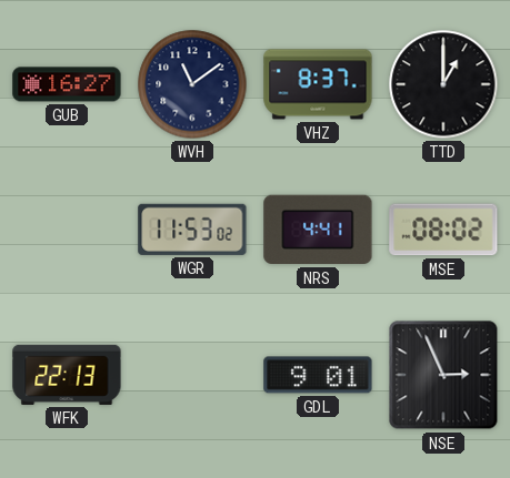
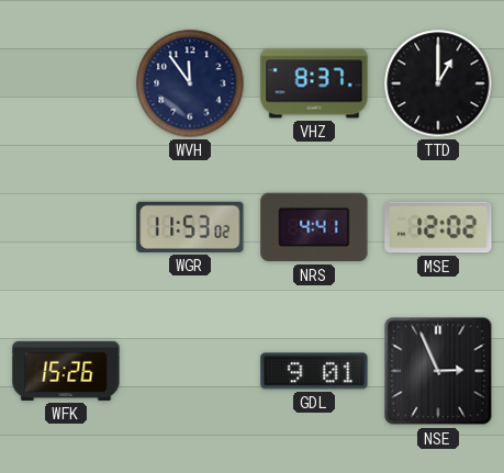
GUB: 16:27 -> none (67, 84)
WVH: 11:09 -> 11:54 (190, 83)
MSE: 08:02 -> 12:02 (438, 227)
WFK: 22:13 -> 15:26 (66, 371)
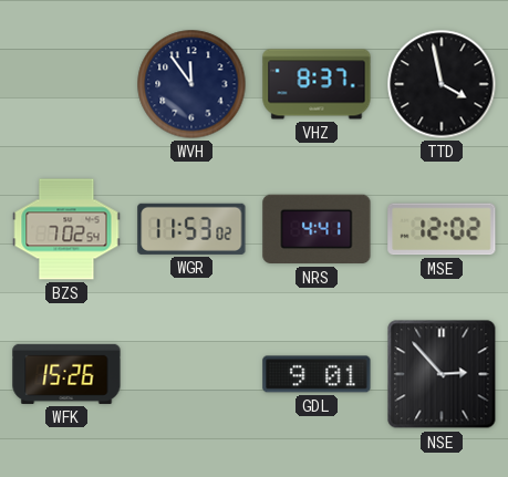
TTD: 1:00 -> 3:58 (442, 84)
BZS: none -> 7:02 (66, 229)
NSE: 2:56 -> 2:53 (442, 374)
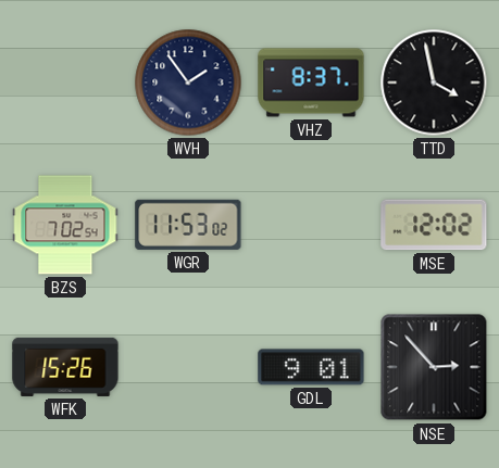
WVH: 11:54 -> 1:54 (188, 83)
NRS: 4:41 -> none (317, 229)
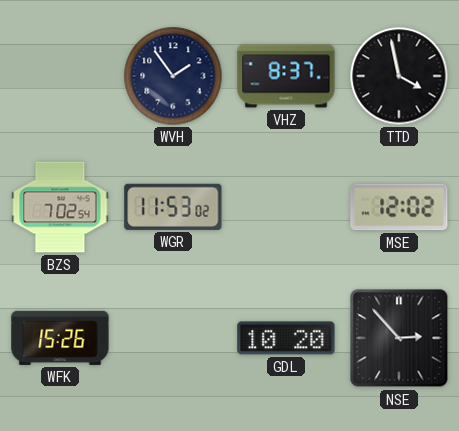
GDL: 9:01 -> 10:20 (286, 338)
